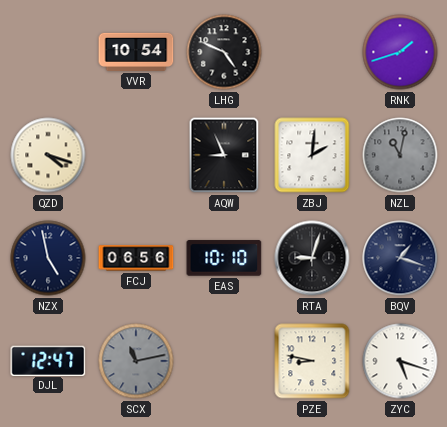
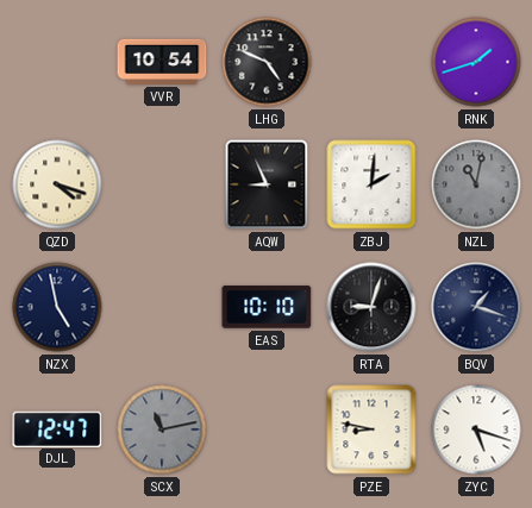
FCJ: 06:56 -> none (136, 258)
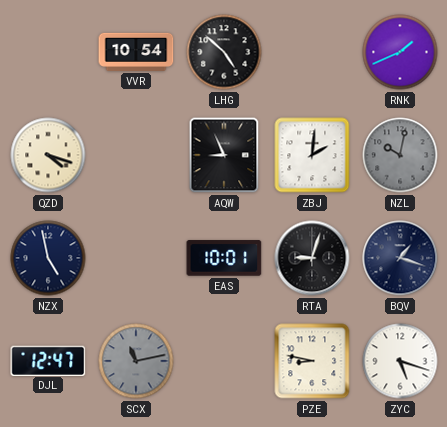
LHG: 4:49 -> 4:52 (224, 52)
RNK: 1:42 -> 1:41 (400, 52)
NZL: 11:02 -> 10:02 (400, 155)
EAS: 10:10 -> 10:01 (224, 258)
